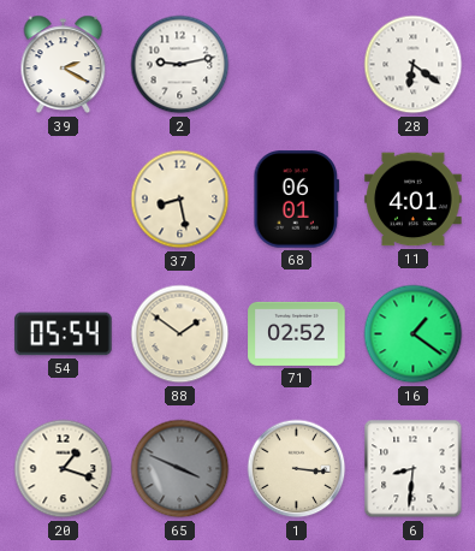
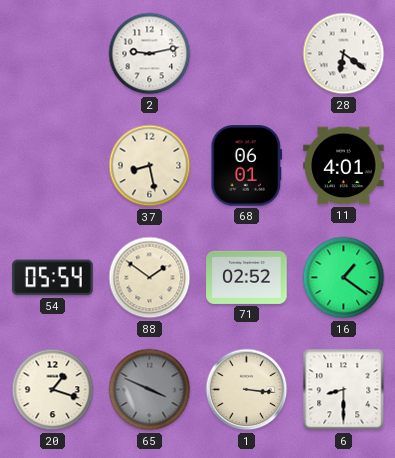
39: 2:20 -> none (64, 65)
6: 8:31 -> 8:30 (344, 390)
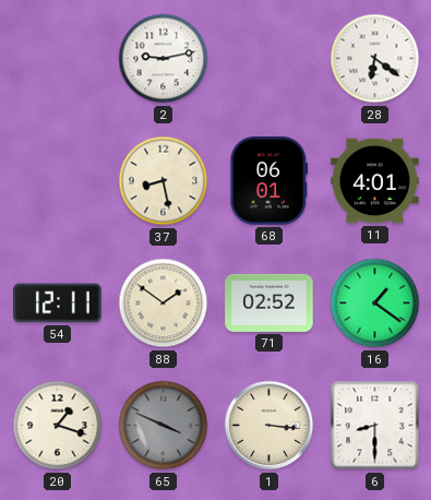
54: 05:54 -> 12:11 (58, 303)
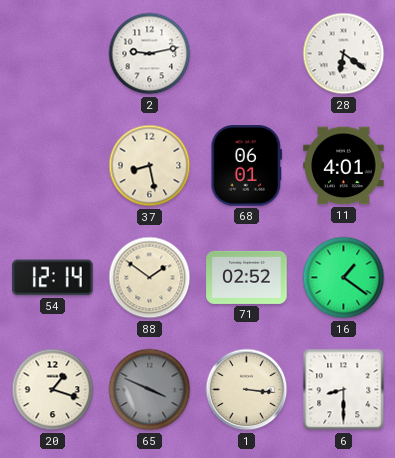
54: 12:11 -> 12:14 (53, 278)
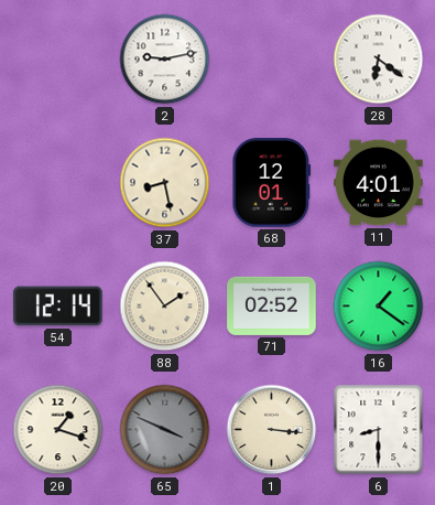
68: 06:01 -> 12:01 (272, 183)
88: 1:51 -> 1:54 (165, 307)
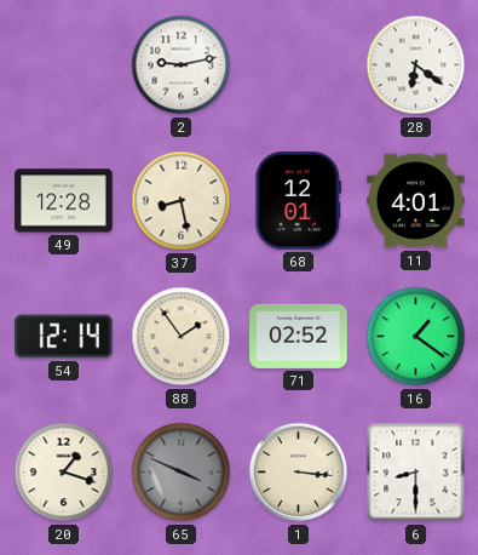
49: none -> 12:28 (64, 201)
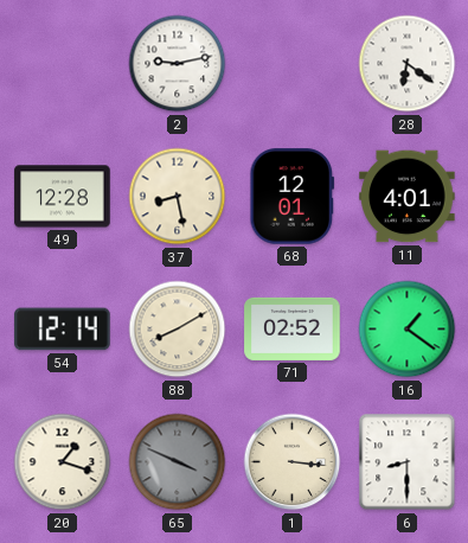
88: 1:54 -> 8:10 (178, 330)
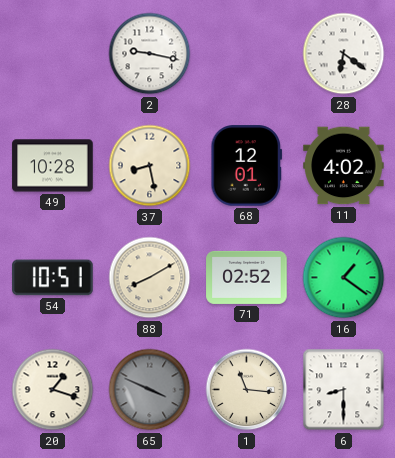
2: 9:13 -> 9:17 (150, 54)
49: 12:28 -> 10:28 (53, 166)
11: 4:01 -> 4:02 (344, 166)
54: 12:14 -> 10:51 (53, 278)
1: 3:16 -> 11:16 (247, 390)
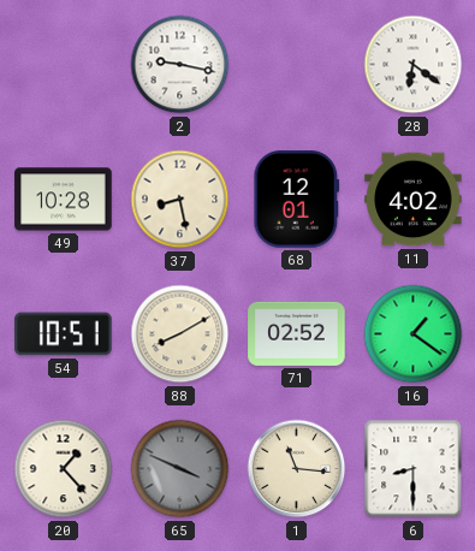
20: 1:18 -> 1:23 (64, 469)
